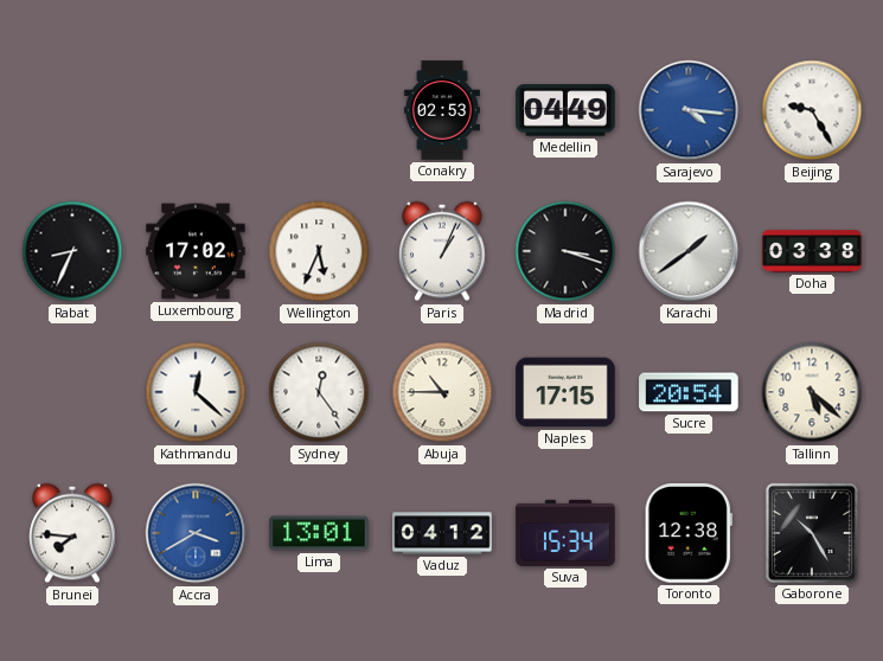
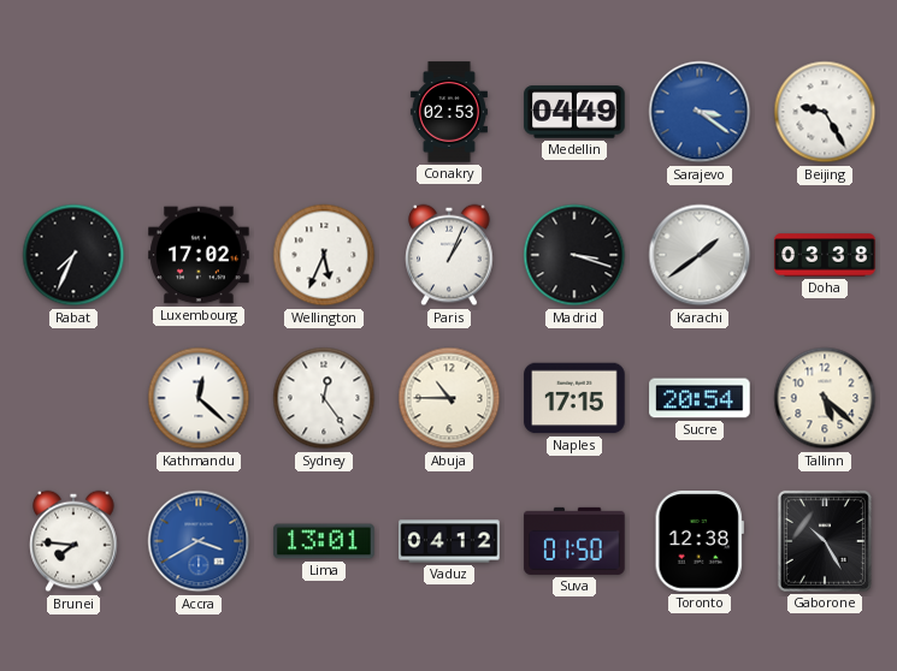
Sarajevo: 4:16 -> 3:21 (700, 112)
Rabat: 8:34 -> 7:34 (73, 255)
Suva: 15:34 -> 01:50 (574, 541)
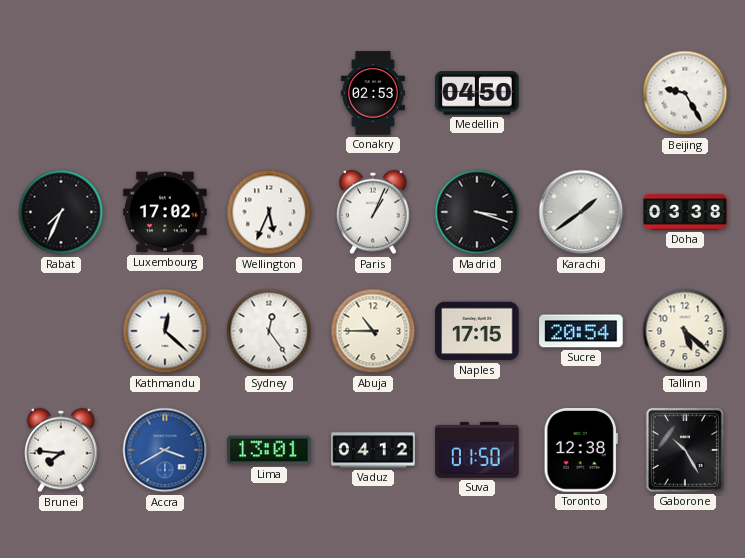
Medellin: 04:49 -> 04:50 (477, 93)
Sarajevo: 3:21 -> none (700, 112)
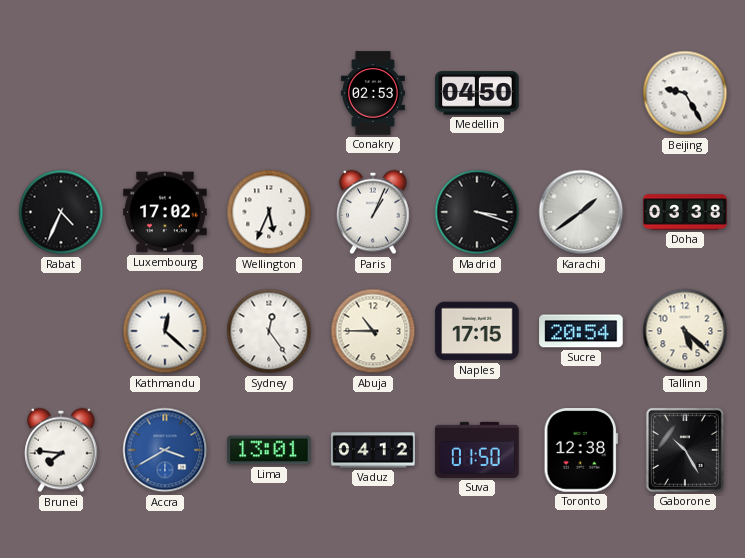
Rabat: 7:34 -> 4:34 (61, 212)
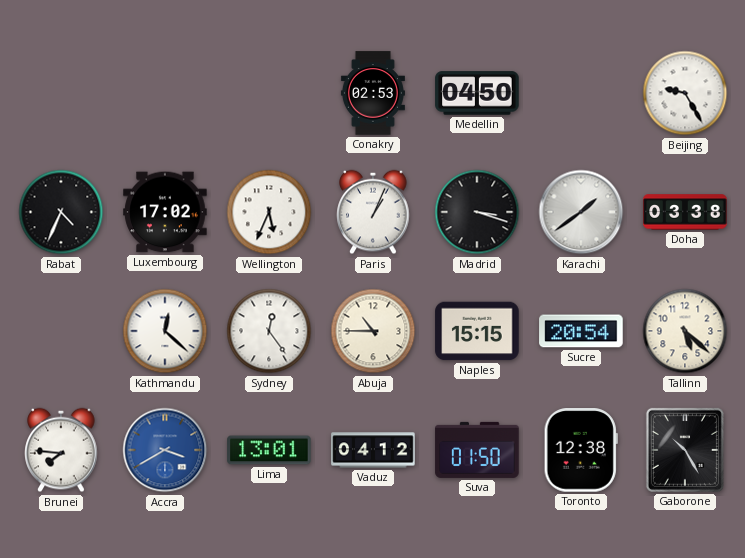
Naples: 17:15 -> 15:15 (477, 331)
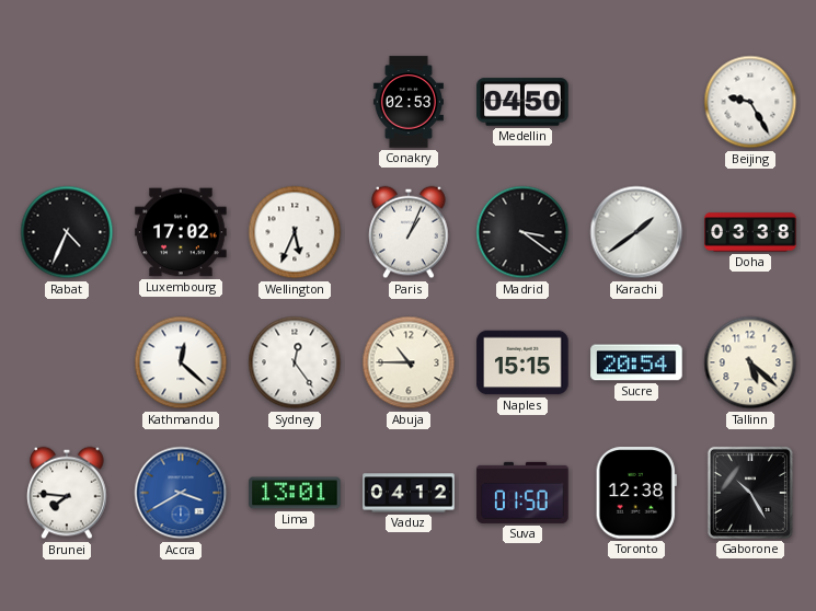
Madrid: 3:18 -> 3:21 (522, 232)
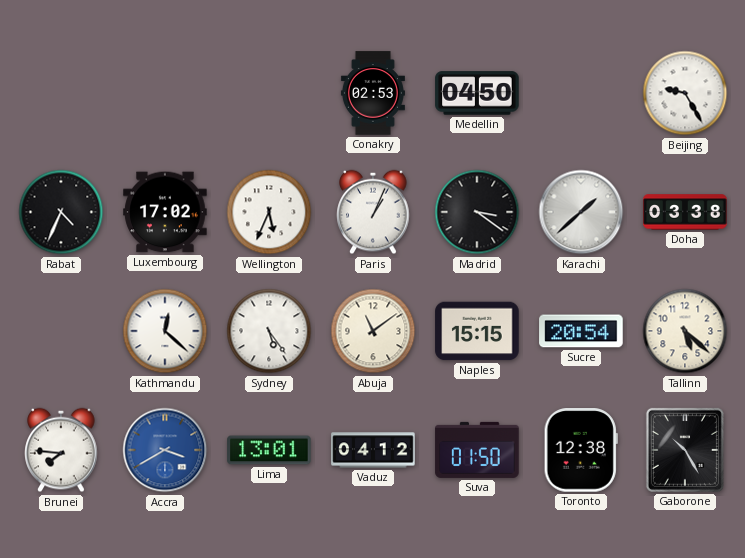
Karachi: 1:39 -> 1:38 (581, 212)
Sydney: 12:24 -> 5:24 (269, 331)
Abuja: 10:45 -> 11:09 (373, 331)
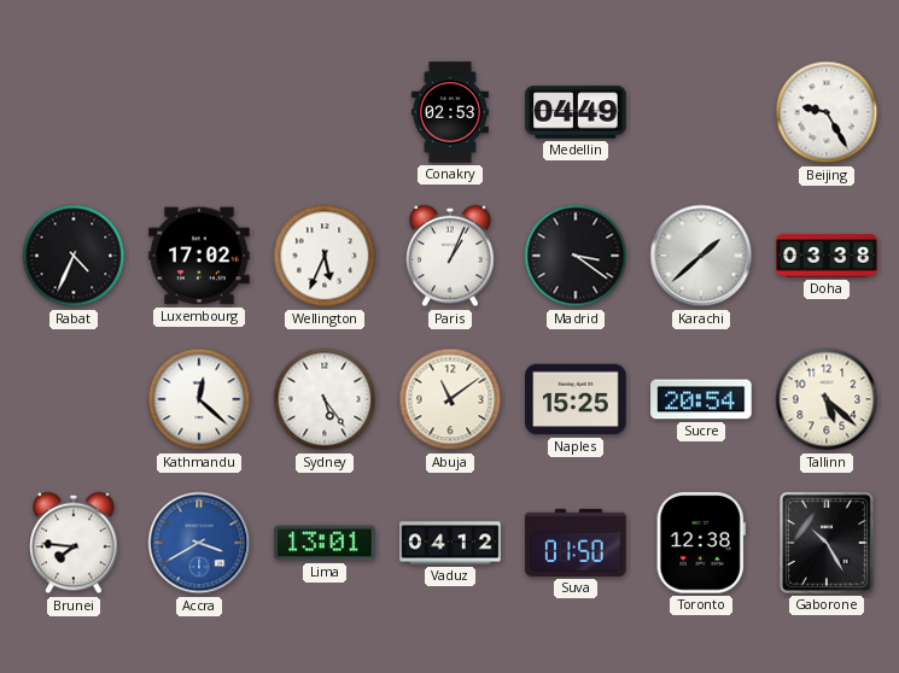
Medellin: 04:50 -> 04:49 (576, 112)
Naples: 15:15 -> 15:25 (576, 399)
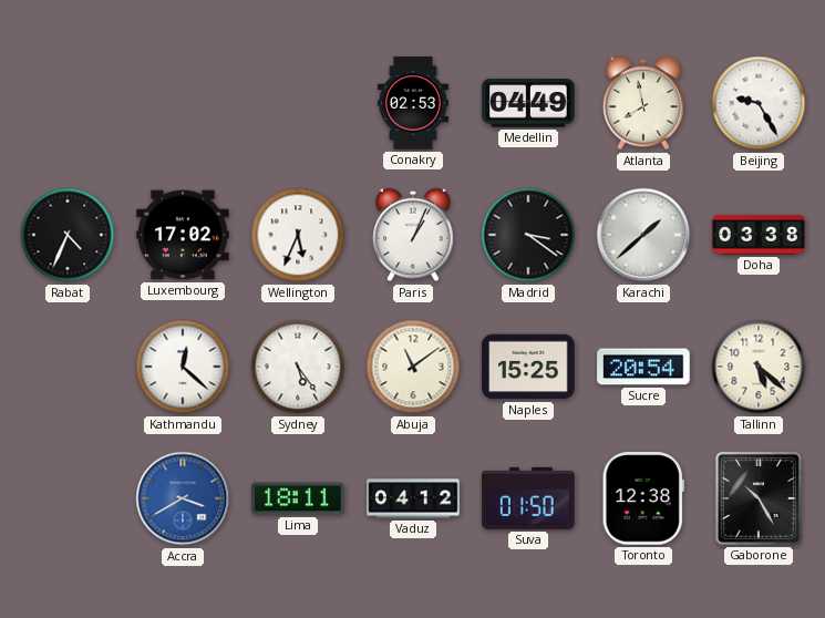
Atlanta: none -> 7:58 (643, 103)
Brunei: 7:46 -> none (74, 543)
Lima: 13:01 -> 18:11 (298, 498)
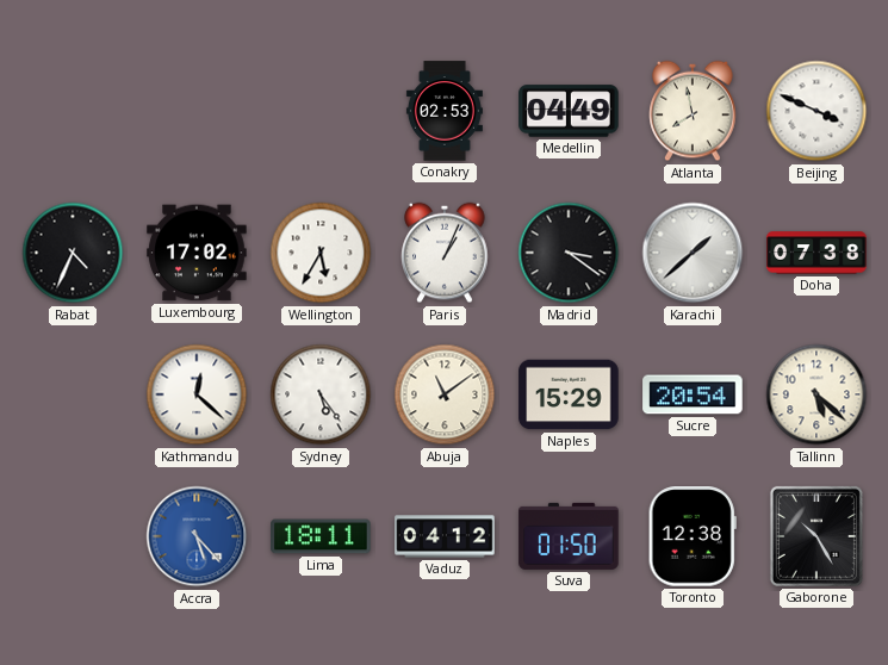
Beijing: 9:25 -> 3:49 (816, 111)
Wellington: 5:34 -> 5:35 (321, 253)
Doha: 03:38 -> 07:38 (816, 253)
Naples: 15:25 -> 15:29 (569, 394)
Accra: 3:40 -> 5:23 (197, 536)
